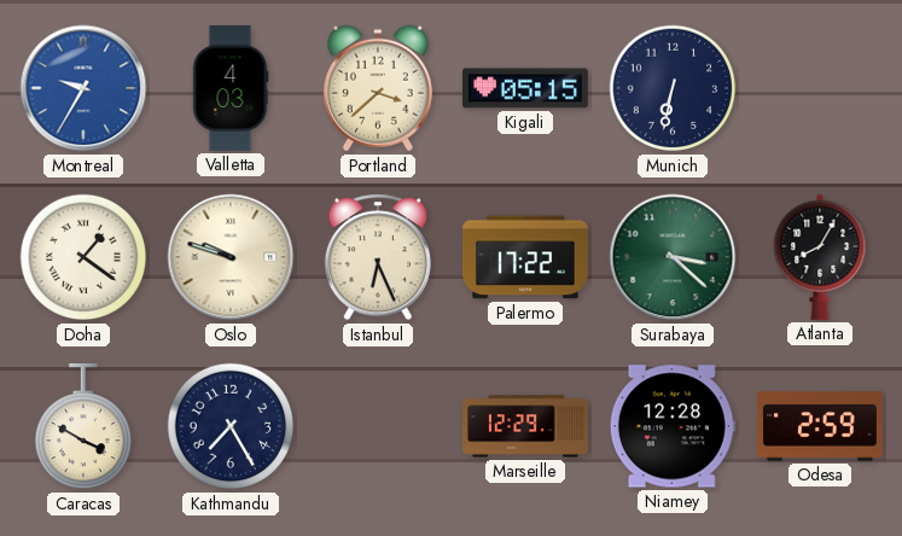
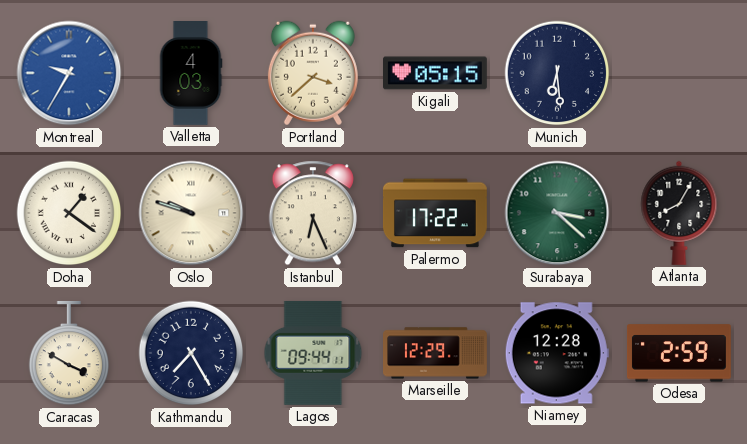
Munich: 6:32 -> 6:29 (557, 73)
Lagos: none -> 09:44 (313, 353)
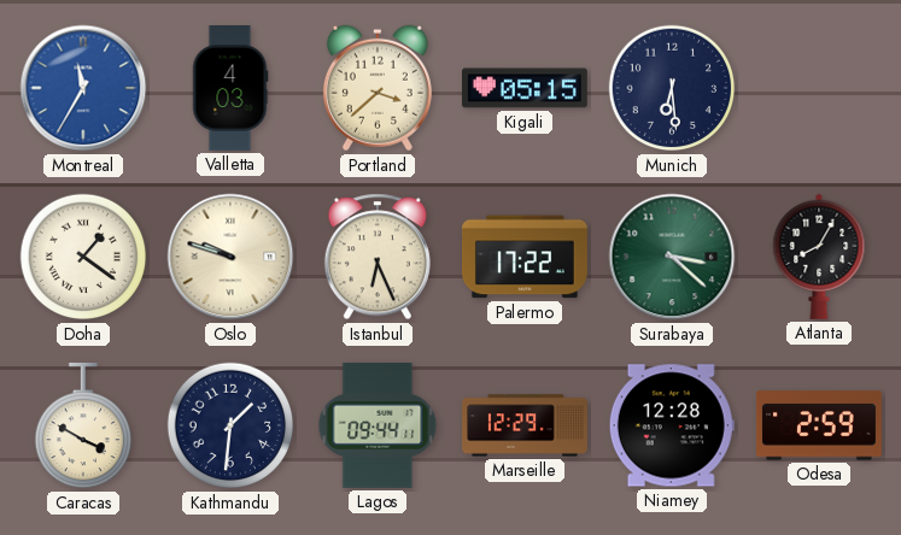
Montreal: 9:35 -> 11:35 (83, 88)
Kathmandu: 7:25 -> 1:31 (230, 425)
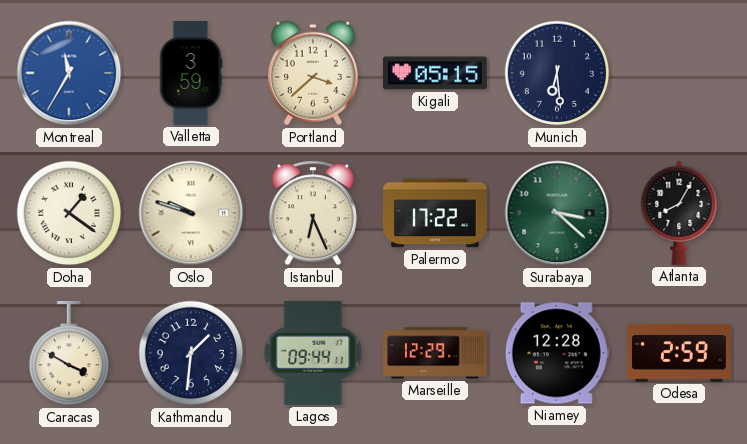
Valletta: 4:03 -> 3:59 (191, 74)
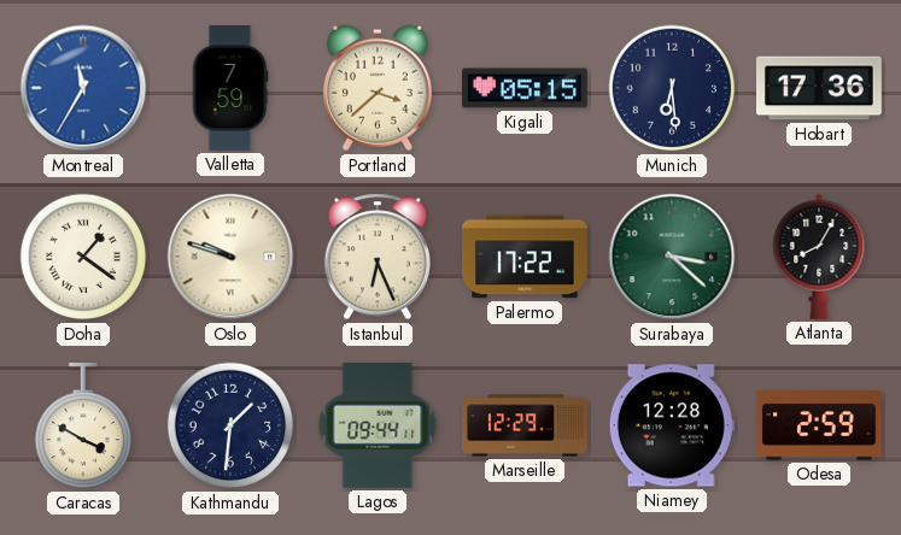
Valletta: 3:59 -> 7:59 (230, 89)
Hobart: none -> 17:36 (820, 88)
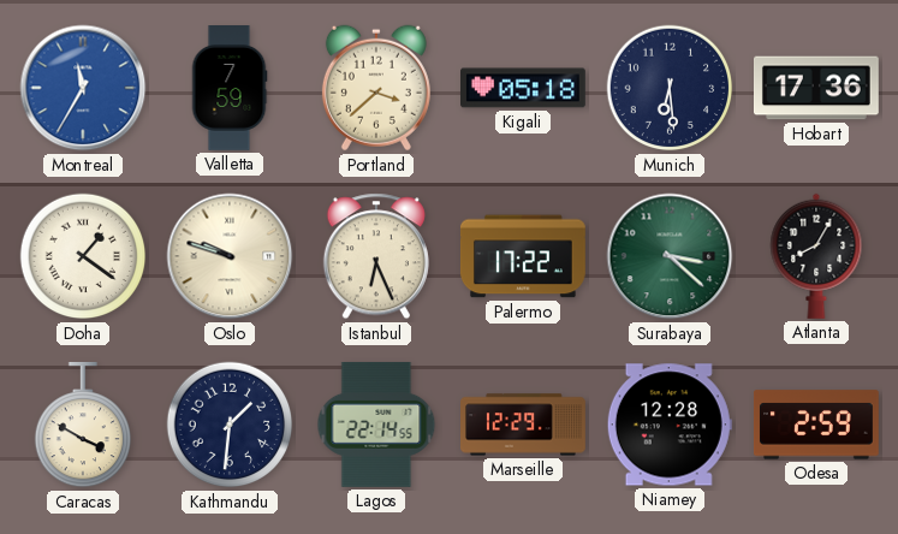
Kigali: 05:15 -> 05:18 (524, 88)
Lagos: 09:44 -> 22:14 (376, 425)
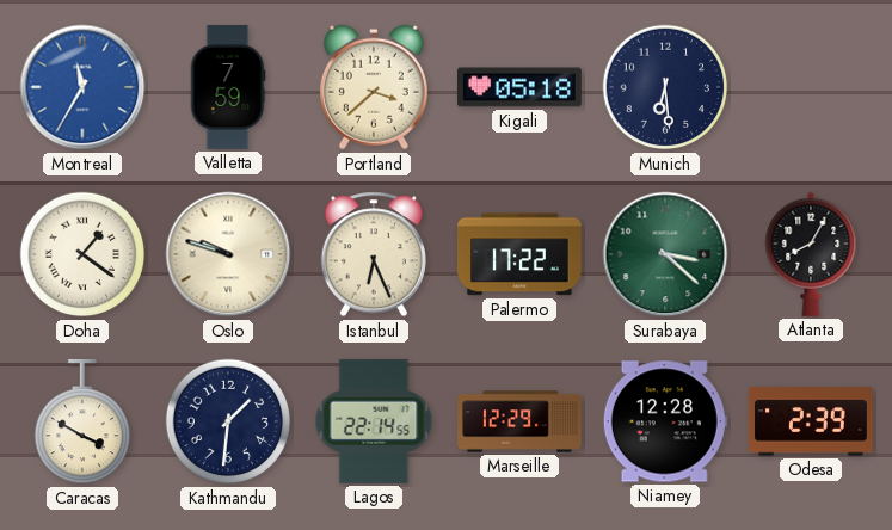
Hobart: 17:36 -> none (817, 88)
Odesa: 2:59 -> 2:39 (811, 421)
